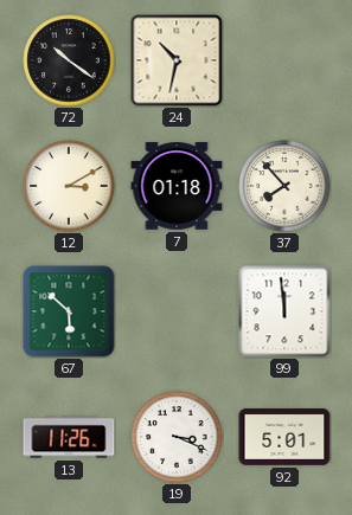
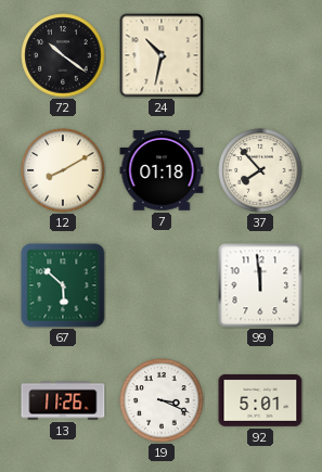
12: 3:10 -> 8:10 (63, 170)
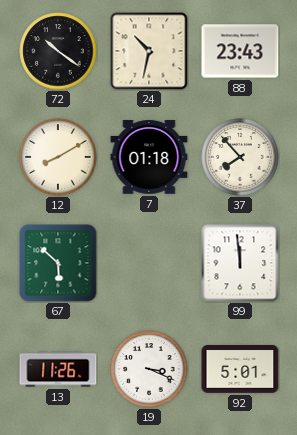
88: none -> 23:43 (240, 51)
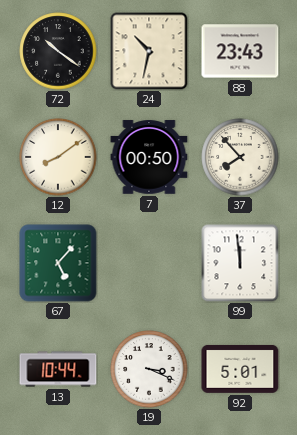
12: 8:10 -> 8:09 (58, 157)
7: 01:18 -> 00:50 (149, 157)
67: 5:52 -> 5:07 (58, 263)
13: 11:26 -> 10:44 (58, 369)
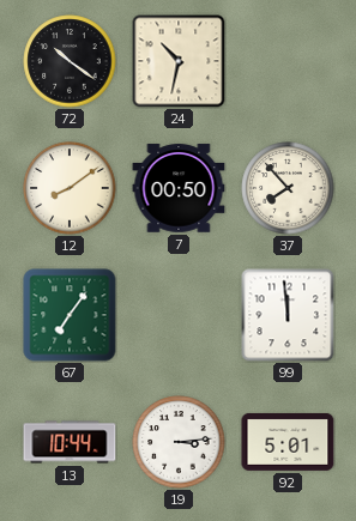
88: 23:43 -> none (240, 51)
67: 5:07 -> 7:06 (70, 315)
19: 3:19 -> 3:14 (179, 442)
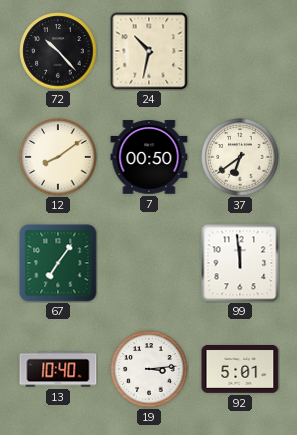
72: 10:21 -> 10:23 (58, 51)
37: 7:53 -> 6:39 (240, 157)
13: 10:44 -> 10:40 (58, 369)
